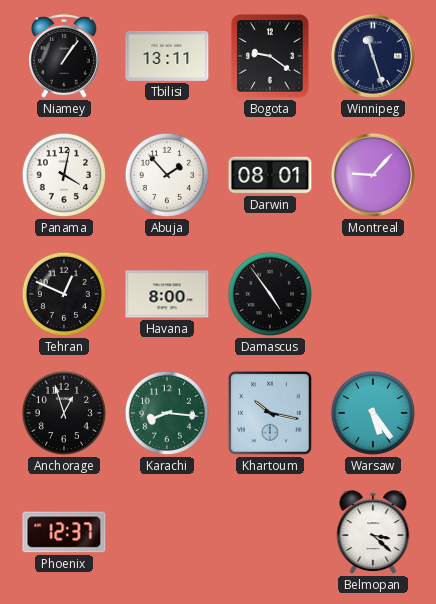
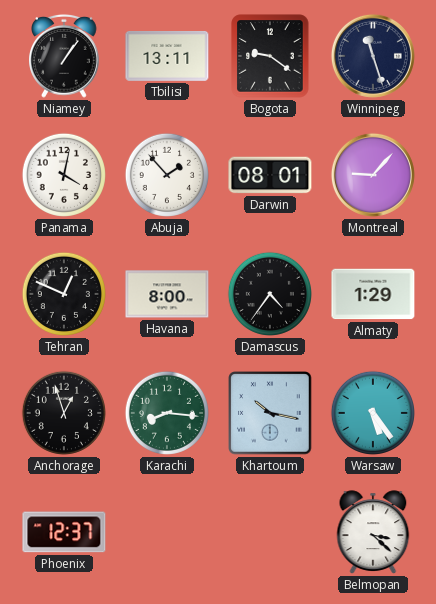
Damascus: 4:54 -> 4:36 (270, 294)
Almaty: none -> 1:29 (373, 294)
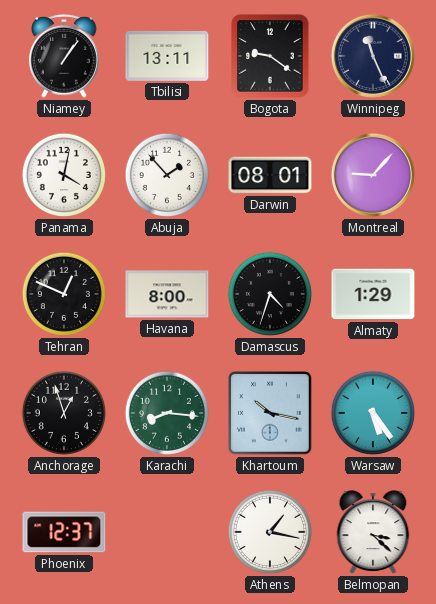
Winnipeg: 11:27 -> 11:26 (373, 56)
Damascus: 4:36 -> 4:33 (270, 294)
Athens: none -> 1:17 (270, 532)
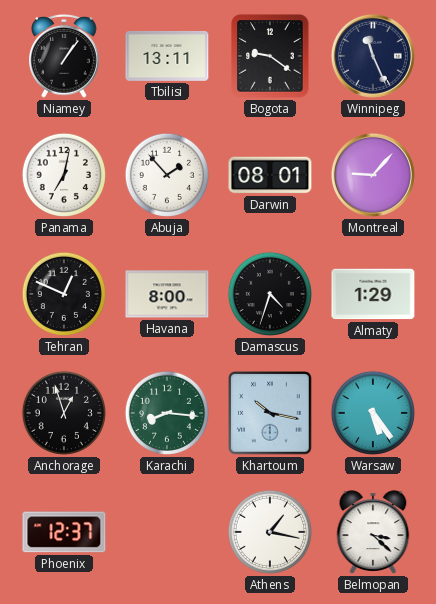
Panama: 4:02 -> 7:02 (64, 175)
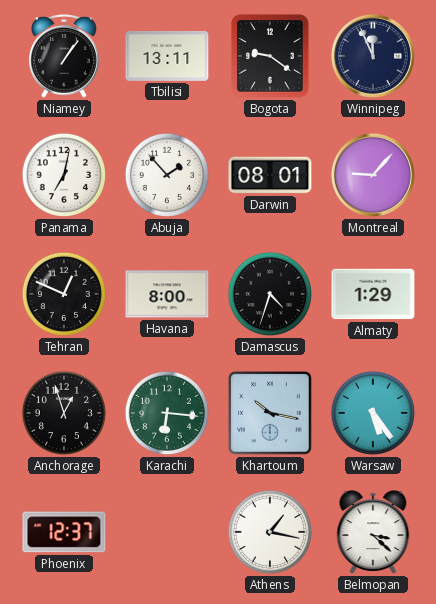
Winnipeg: 11:26 -> 11:56 (373, 56)
Karachi: 8:16 -> 6:16 (167, 413)
